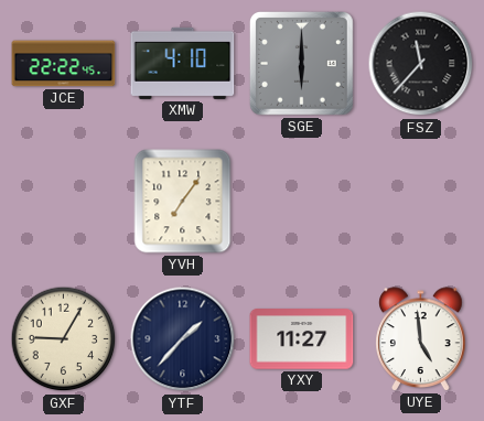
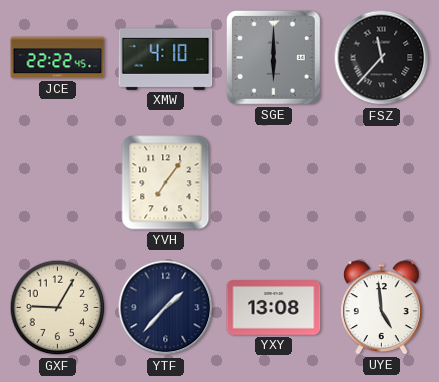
YXY: 11:27 -> 13:08 (274, 308)
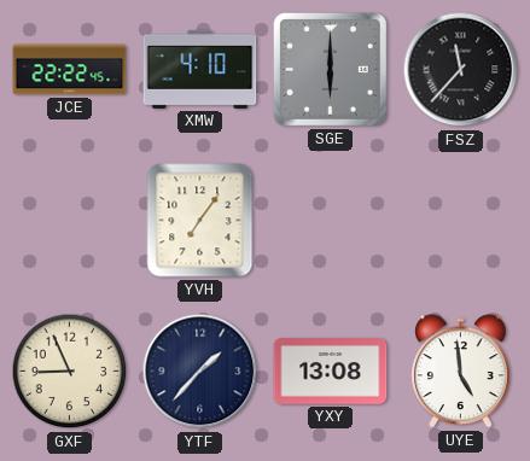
GXF: 9:05 -> 8:56 (70, 372)
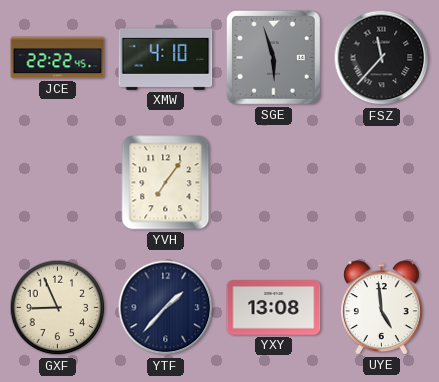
SGE: 6:00 -> 5:57 (273, 57)
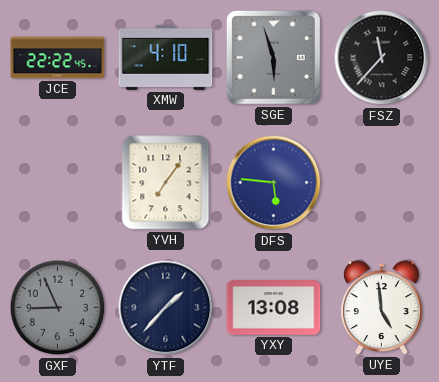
DFS: none -> 5:46 (274, 183)
GXF dial: cream -> grey (58, 308)
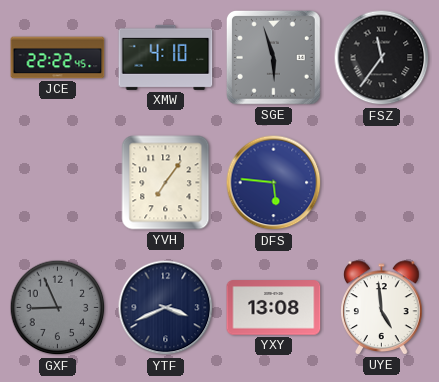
FSZ: 11:37 -> 11:36 (382, 58)
YTF: 1:37 -> 3:41 (166, 308)
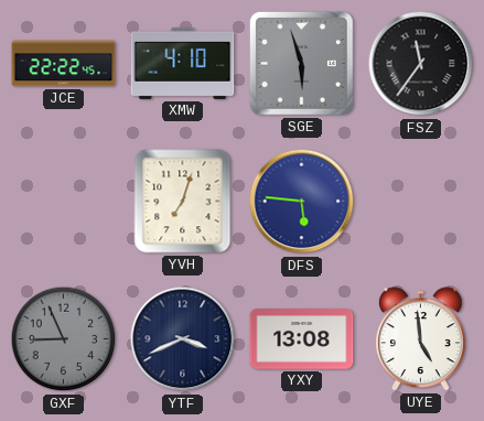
YVH: 7:06 -> 7:03 (183, 202)
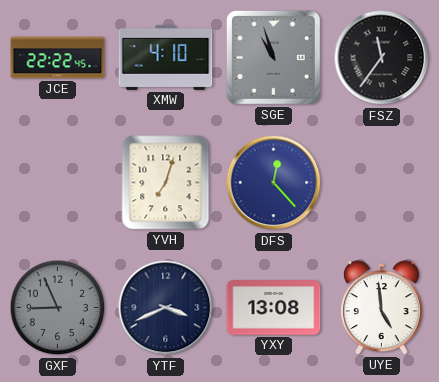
SGE: 5:57 -> 10:57 (273, 57)
DFS: 5:46 -> 12:23 (274, 183)
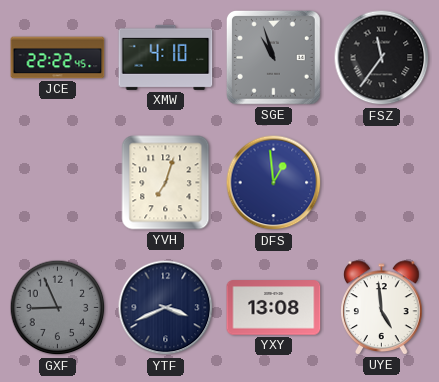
DFS: 12:23 -> 12:59 (274, 183)
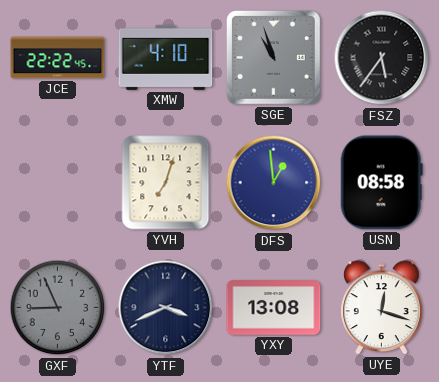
FSZ: 11:36 -> 5:36 (382, 58)
USN: none -> 08:58 (381, 183)
UYE: 4:59 -> 12:18 (382, 308)
